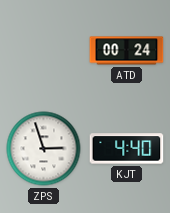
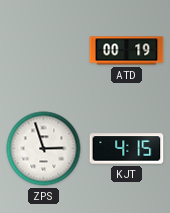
ATD: 00:24 -> 00:19 (127, 51)
KJT: 4:40 -> 4:15 (127, 149)
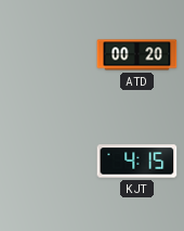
ATD: 00:19 -> 00:20 (137, 55)
ZPS: 2:57 -> none (44, 149)
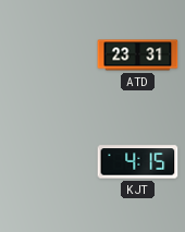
ATD: 00:20 -> 23:31 (138, 56)
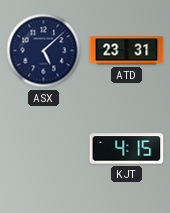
ASX: none -> 5:08 (44, 51)
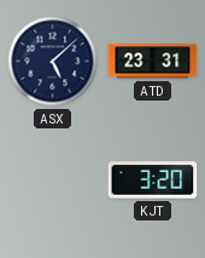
KJT: 4:15 -> 3:20 (153, 180)
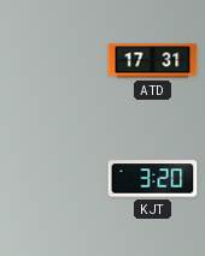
ASX: 5:08 -> none (53, 62)
ATD: 23:31 -> 17:31 (153, 61)
